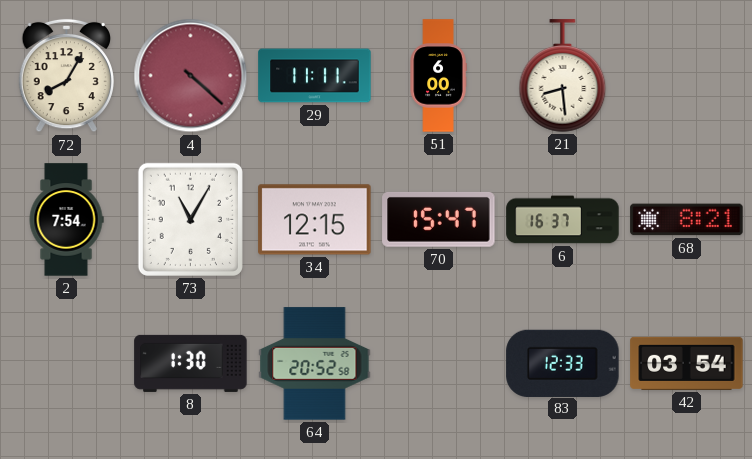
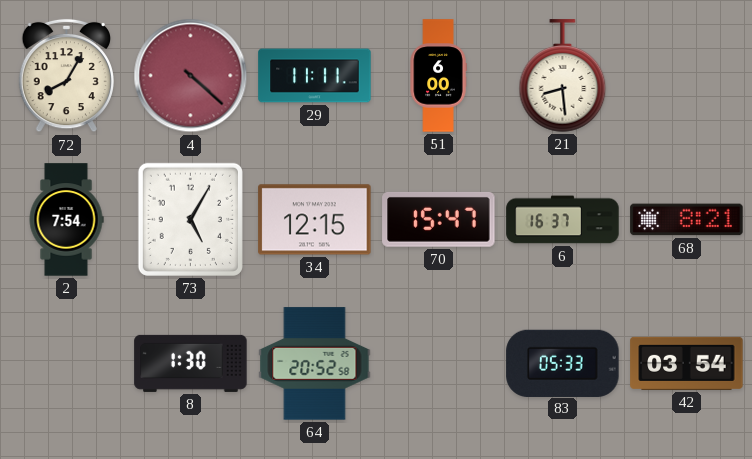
73: 11:05 -> 5:05 (190, 219)
83: 12:33 -> 05:33 (563, 363)
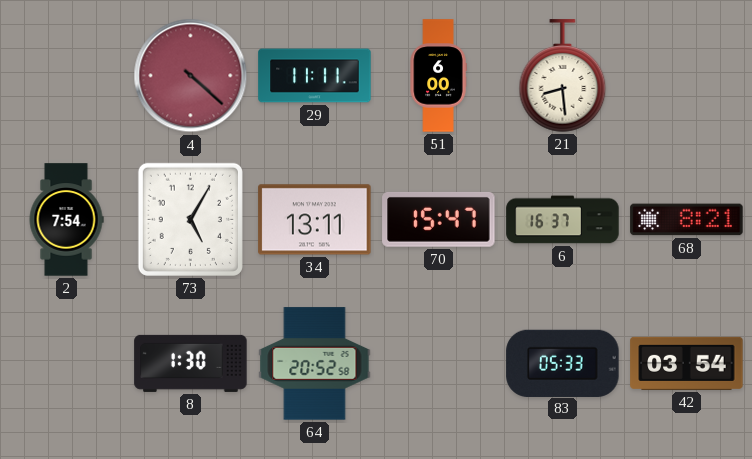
72: 8:05 -> none (66, 76)
34: 12:15 -> 13:11 (315, 220)
